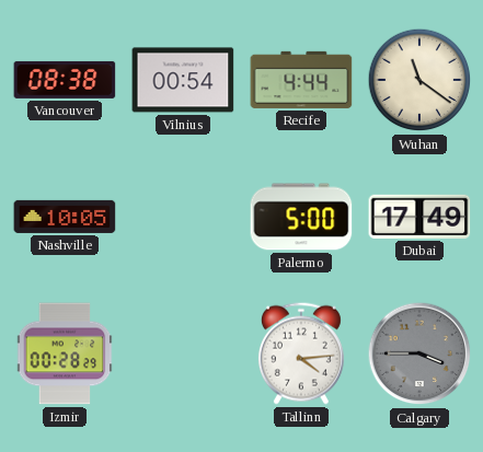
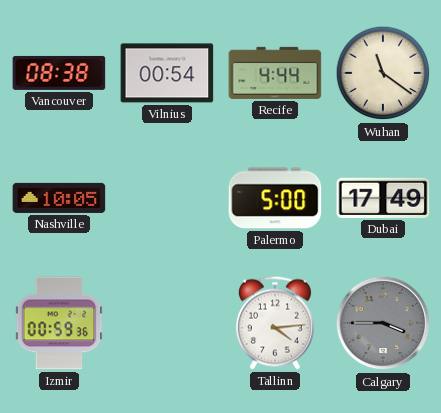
Izmir: 00:28 -> 00:59 (59, 323)
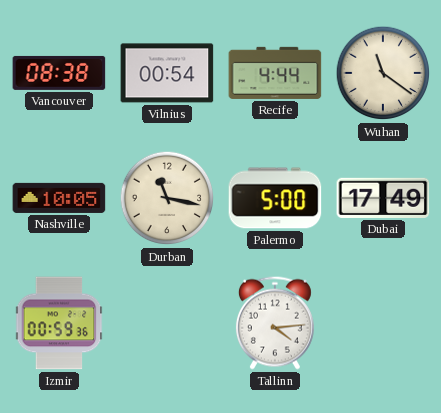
Durban: none -> 11:17 (167, 198)
Calgary: 3:45 -> none (383, 323)
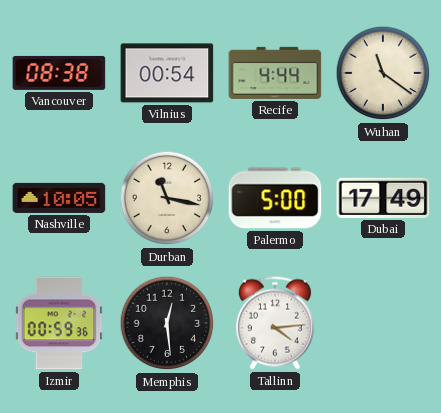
Memphis: none -> 12:29 (167, 323)
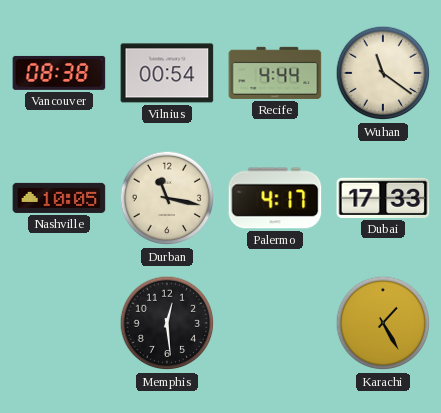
Palermo: 5:00 -> 4:17 (275, 198)
Dubai: 17:49 -> 17:33 (383, 198)
Izmir: 00:59 -> none (59, 323)
Tallinn: 4:14 -> none (275, 323)
Karachi: none -> 1:25 (383, 323)
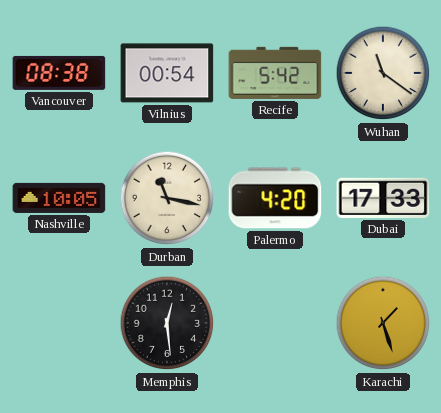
Recife: 4:44 -> 5:42 (275, 73)
Palermo: 4:17 -> 4:20 (275, 198)
Karachi: 1:25 -> 1:27 (383, 323)
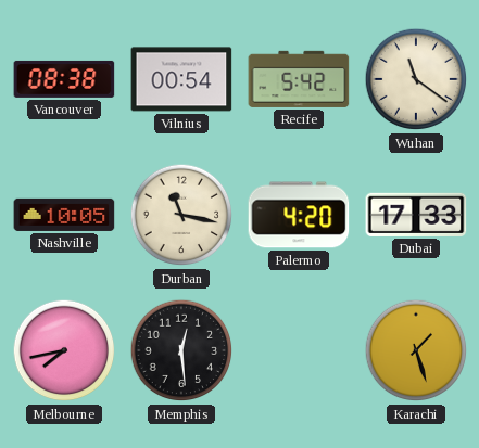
Melbourne: none -> 7:43 (64, 350)
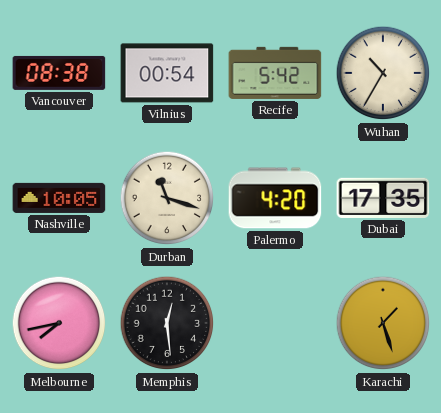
Wuhan: 11:21 -> 10:35 (383, 73)
Durban: 11:17 -> 11:18 (167, 198)
Dubai: 17:33 -> 17:35 (383, 198)
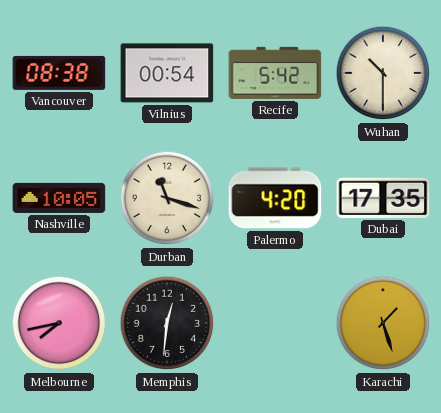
Wuhan: 10:35 -> 10:30 (383, 73)
Memphis: 12:29 -> 12:31 (167, 323)
